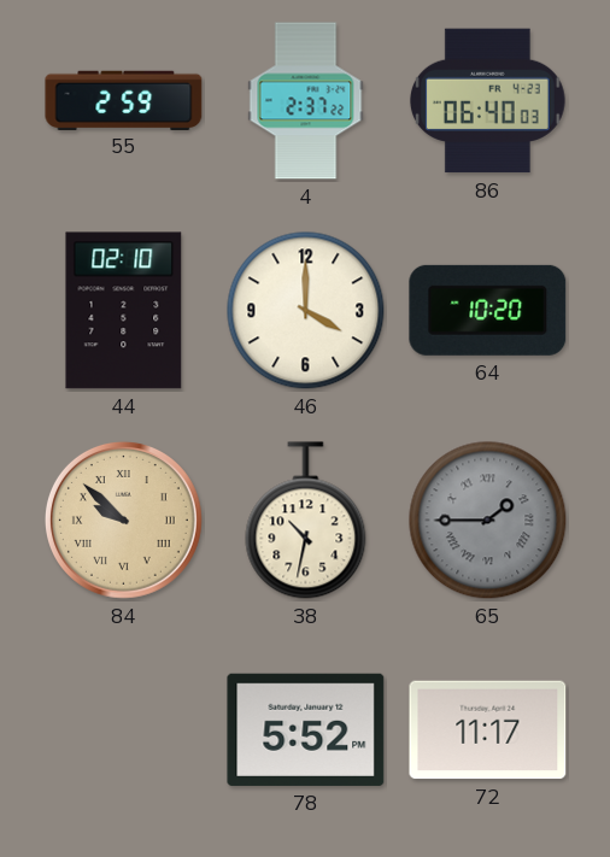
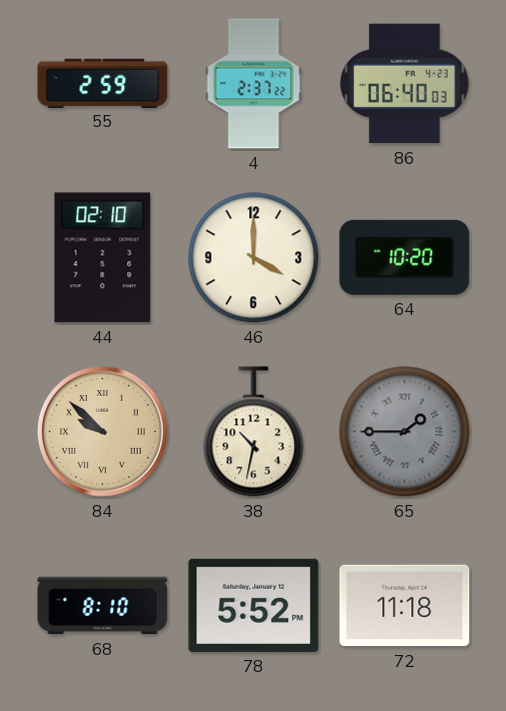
68: none -> 8:10 (103, 606)
72: 11:17 -> 11:18 (405, 606)
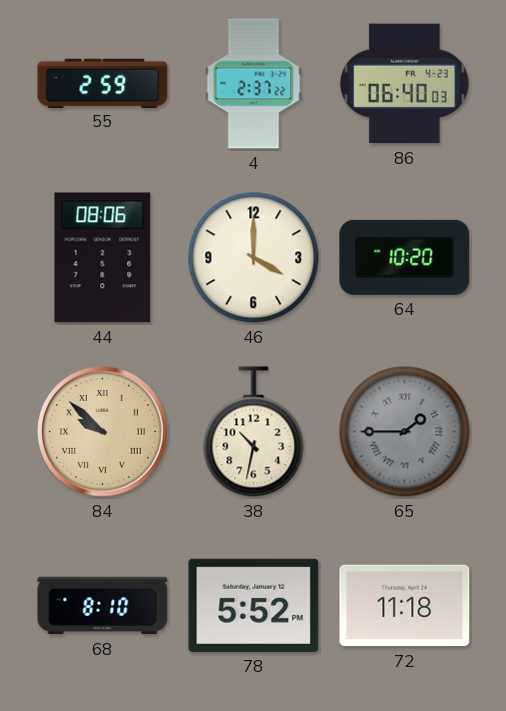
44: 02:10 -> 08:06 (103, 258)
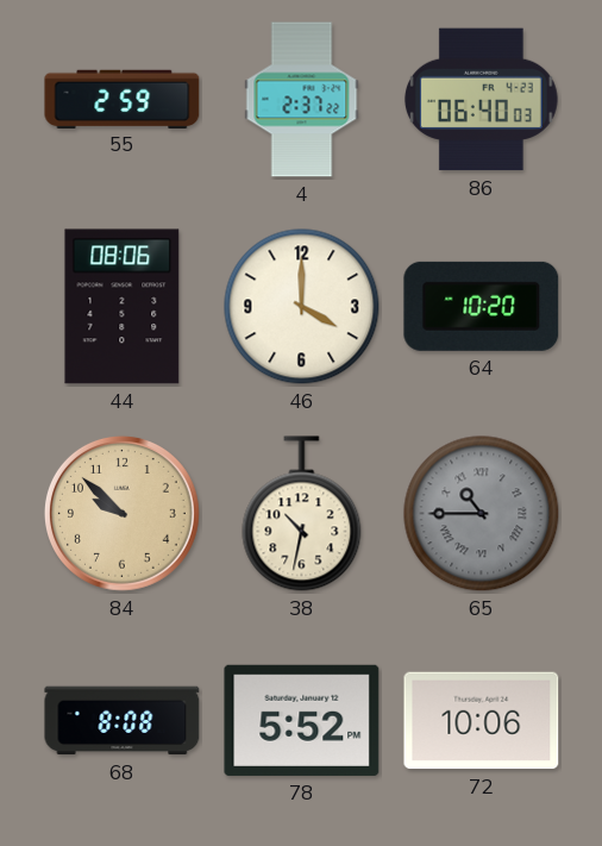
84 numerals: Roman -> Arabic (121, 513)
65: 1:45 -> 10:45 (482, 514)
68: 8:10 -> 8:08 (123, 721)
72: 11:18 -> 10:06 (482, 721)
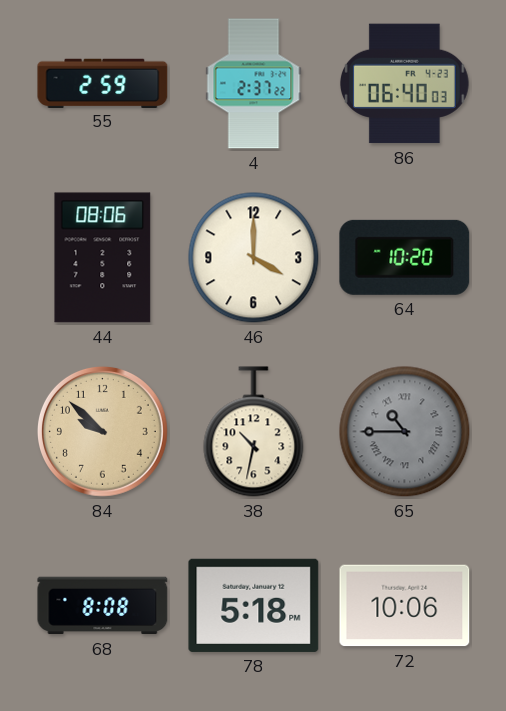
78: 5:52 -> 5:18 (254, 605)
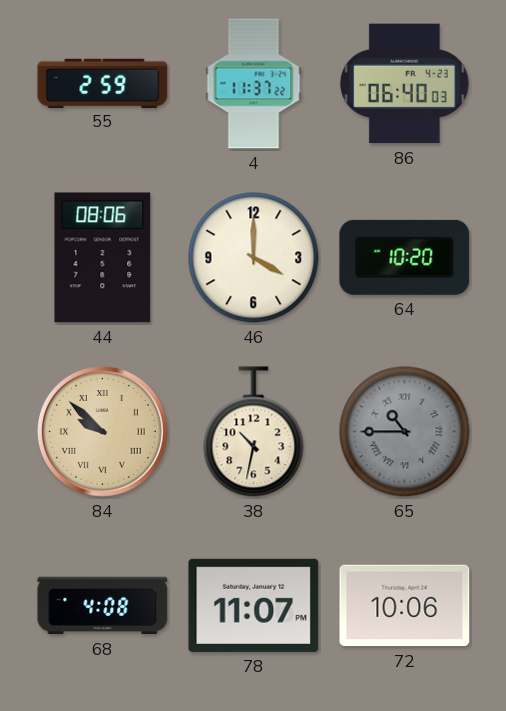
4: 2:37 -> 11:37 (254, 84)
84 numerals: Arabic -> Roman (102, 431)
68: 8:08 -> 4:08 (103, 606)
78: 5:18 -> 11:07 (254, 605)
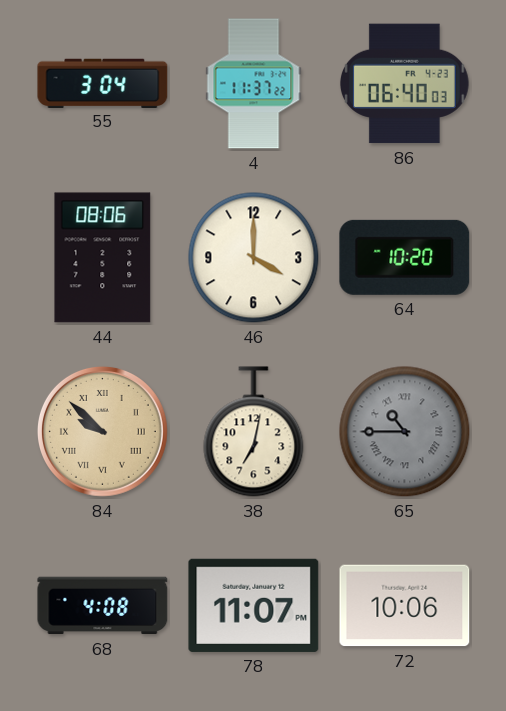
55: 2:59 -> 3:04 (103, 83)
38: 10:32 -> 7:02 (254, 432)
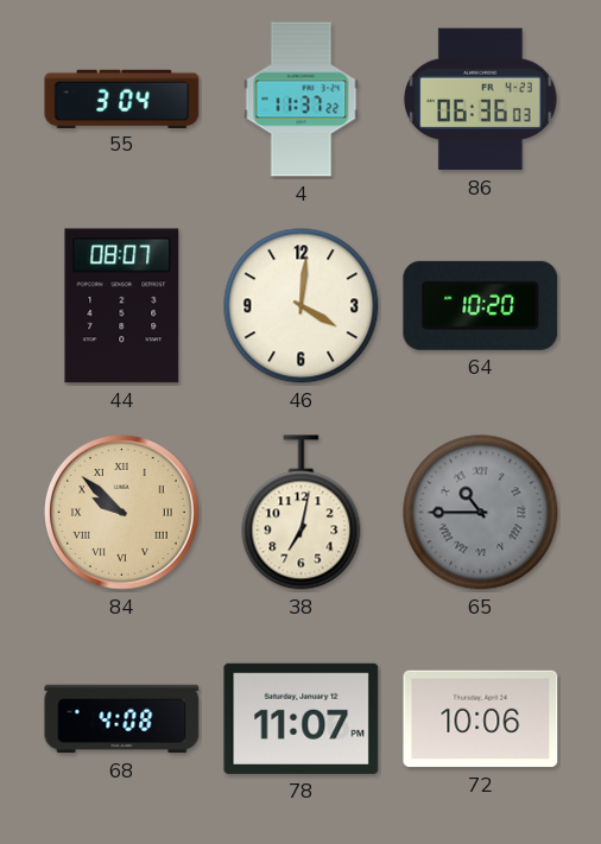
86: 06:40 -> 06:36 (480, 100)
44: 08:06 -> 08:07 (122, 306)
46: 4:00 -> 4:01 (302, 306)
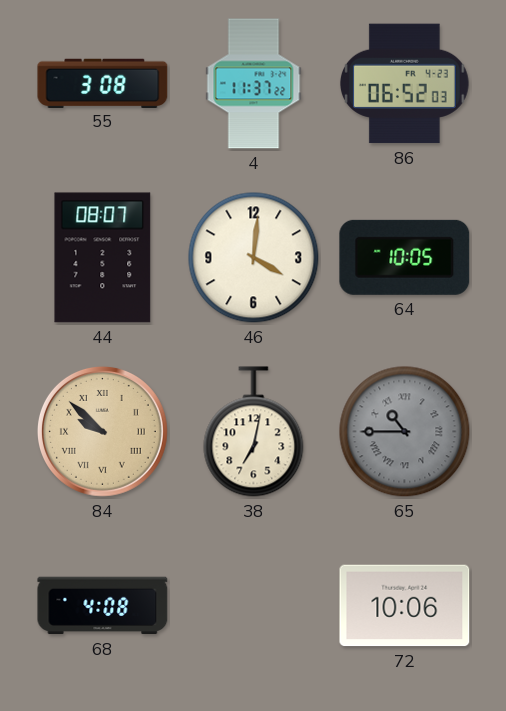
55: 3:04 -> 3:08 (103, 83)
86: 06:36 -> 06:52 (404, 84)
64: 10:20 -> 10:05 (405, 257)
78: 11:07 -> none (302, 718)
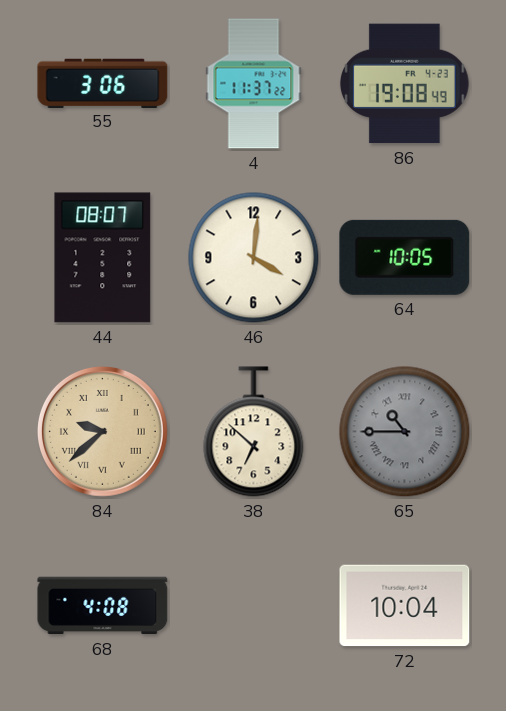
55: 3:08 -> 3:06 (103, 83)
86: 06:52 -> 19:08 (404, 84)
84: 9:52 -> 9:38 (102, 431)
38: 7:02 -> 6:52 (254, 432)
72: 10:06 -> 10:04 (405, 606)
